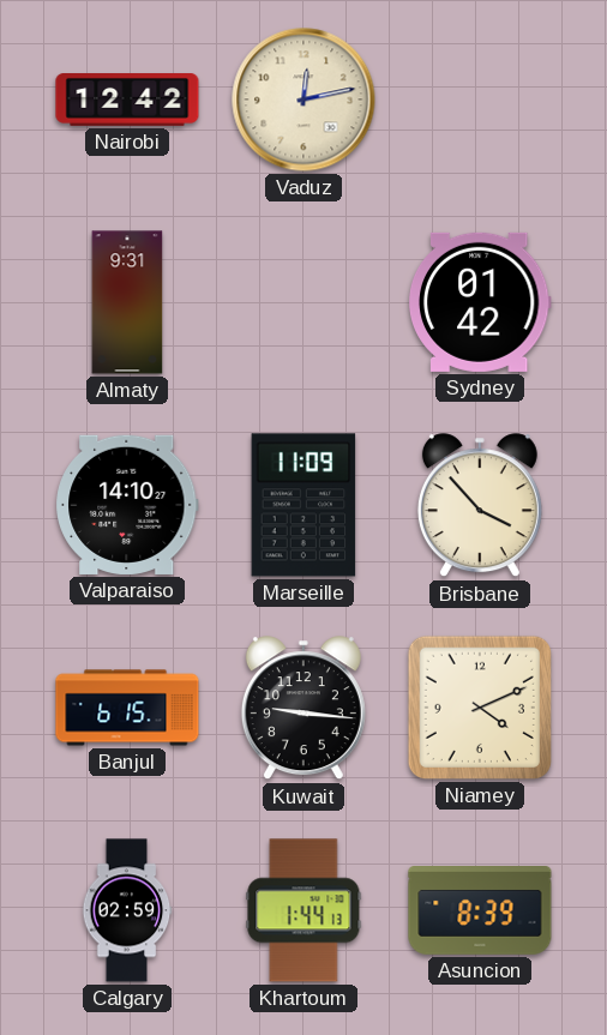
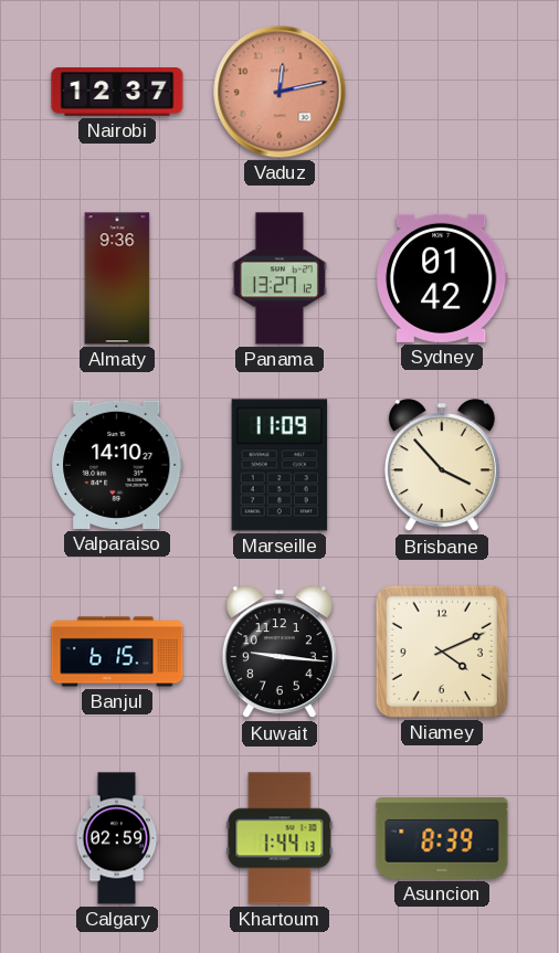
Nairobi: 12:42 -> 12:37 (117, 93)
Vaduz dial: cream -> salmon (279, 92)
Almaty: 9:31 -> 9:36 (117, 278)
Panama: none -> 13:27 (279, 278)
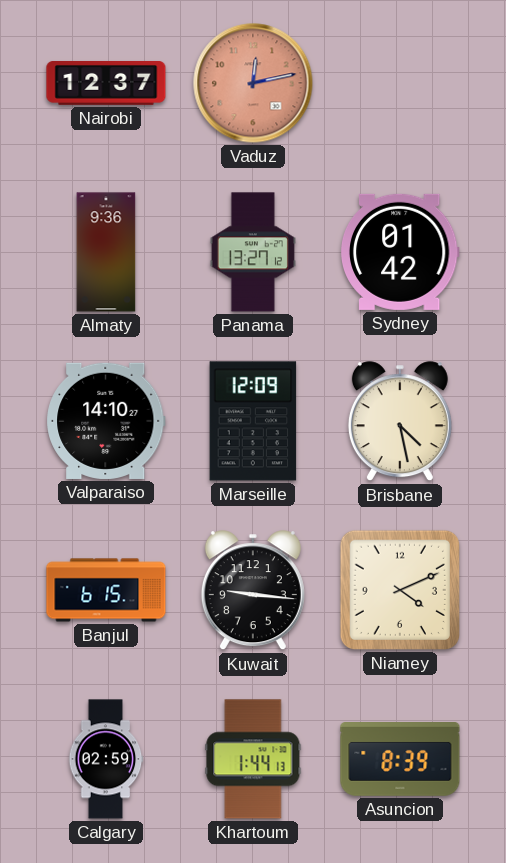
Marseille: 11:09 -> 12:09 (253, 421)
Brisbane: 3:53 -> 4:28 (400, 422)
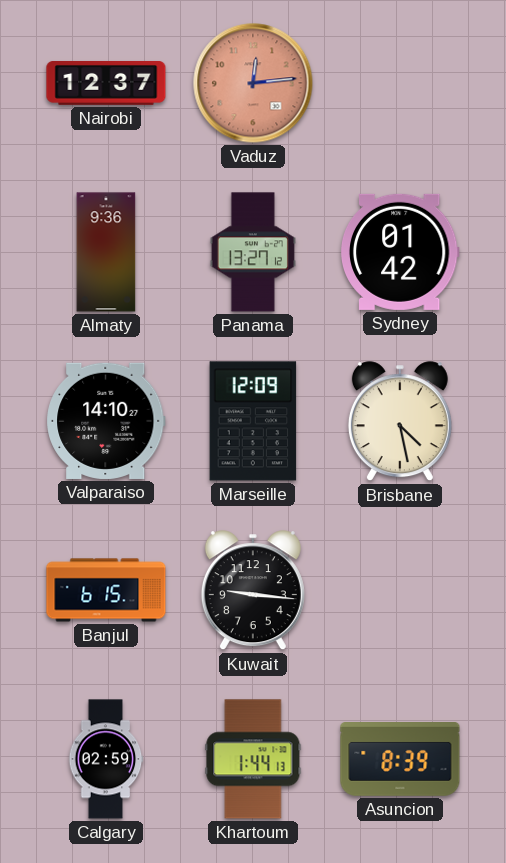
Vaduz: 12:13 -> 12:14 (253, 83)
Niamey: 4:11 -> none (400, 590)
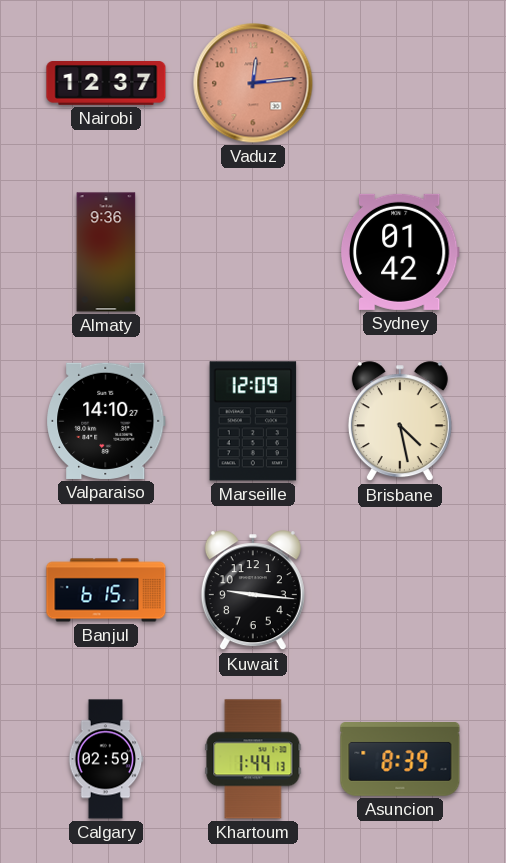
Panama: 13:27 -> none (253, 252)
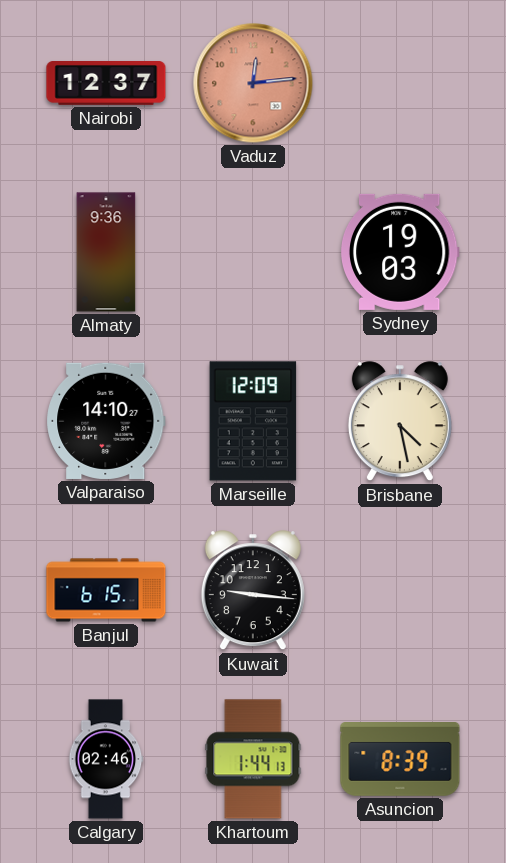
Sydney: 01:42 -> 19:03 (400, 252)
Calgary: 02:59 -> 02:46 (106, 759)
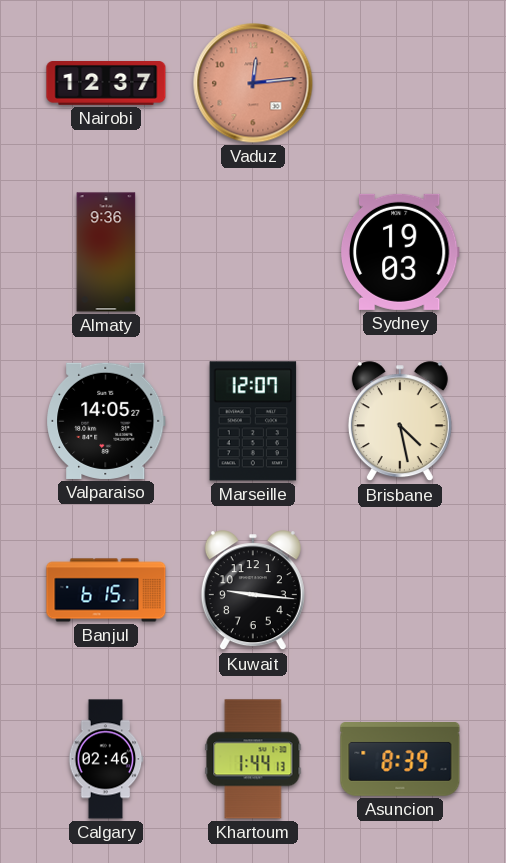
Valparaiso: 14:10 -> 14:05 (106, 421)
Marseille: 12:09 -> 12:07 (253, 421)
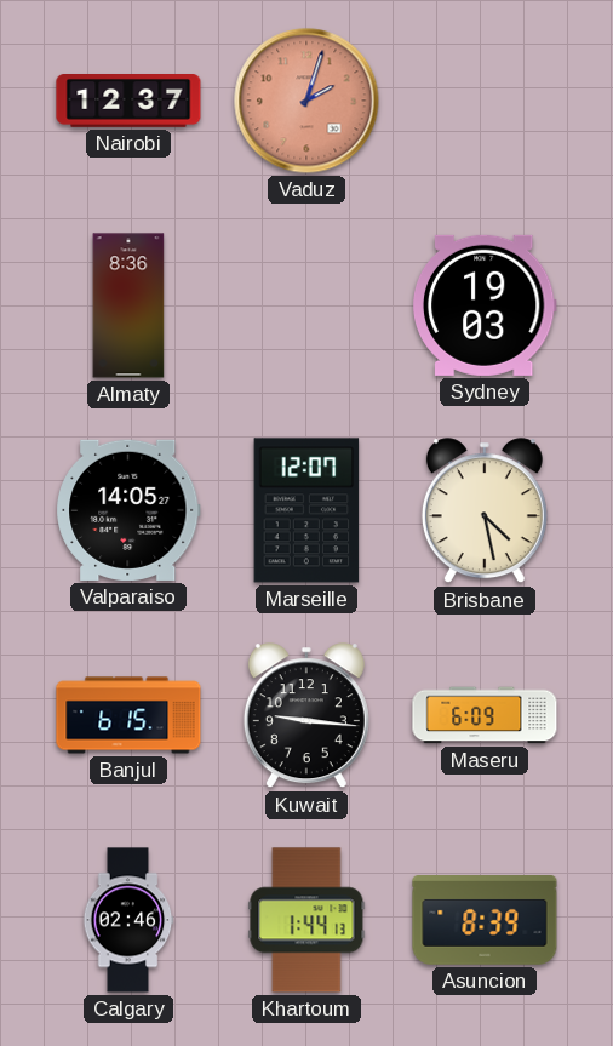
Vaduz: 12:14 -> 2:03 (306, 101)
Almaty: 9:36 -> 8:36 (128, 305)
Maseru: none -> 6:09 (485, 715)
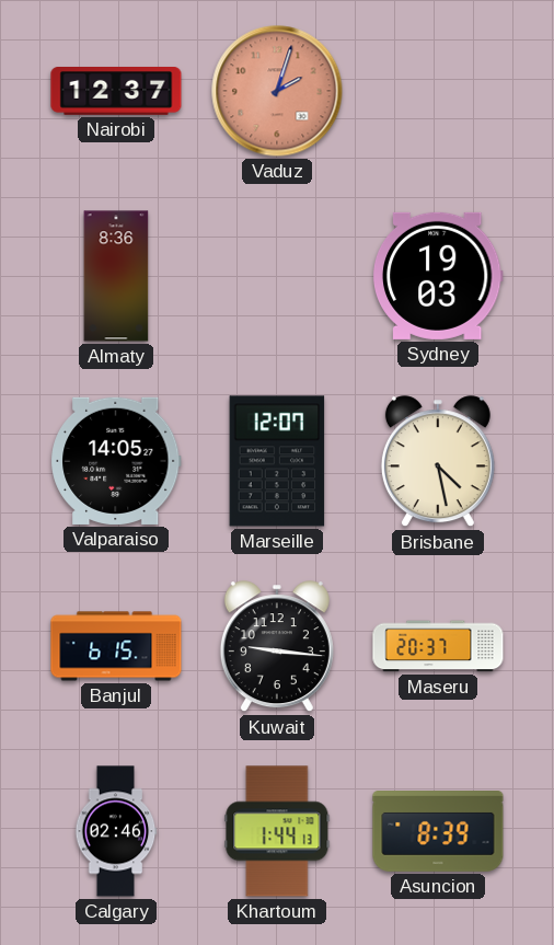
Maseru: 6:09 -> 20:37 (438, 646)
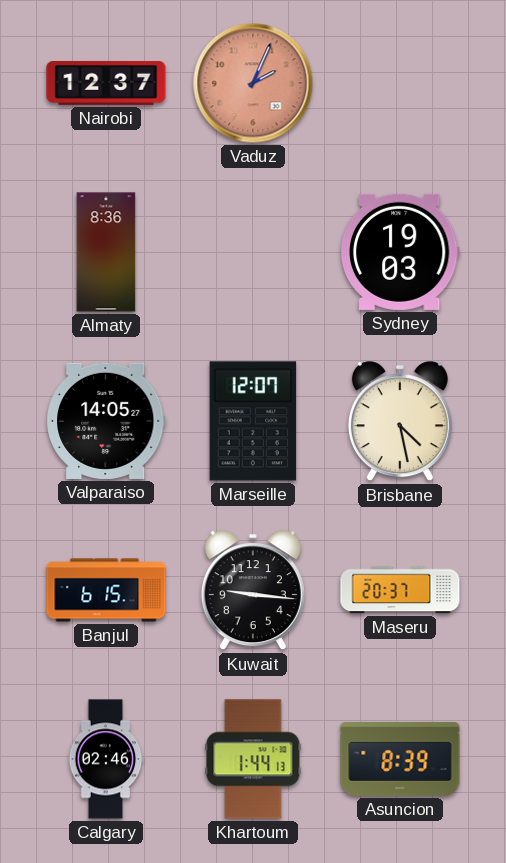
Vaduz: 2:03 -> 2:04 (253, 83)
